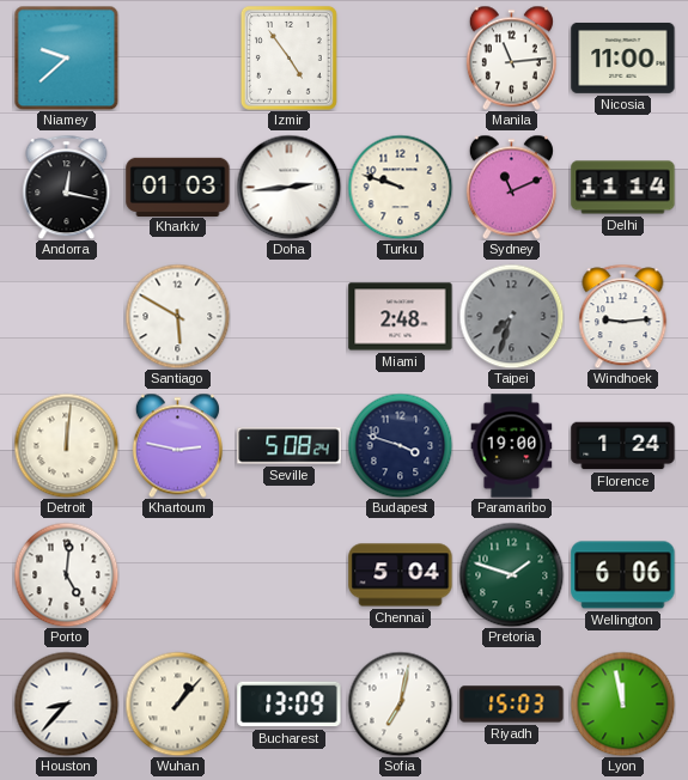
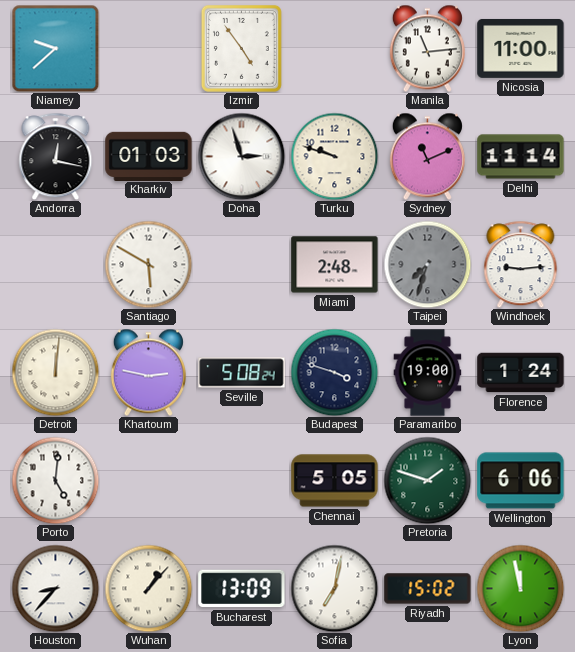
Doha: 2:44 -> 2:57 (241, 156)
Chennai: 5:04 -> 5:05 (335, 481)
Riyadh: 15:03 -> 15:02 (428, 589)
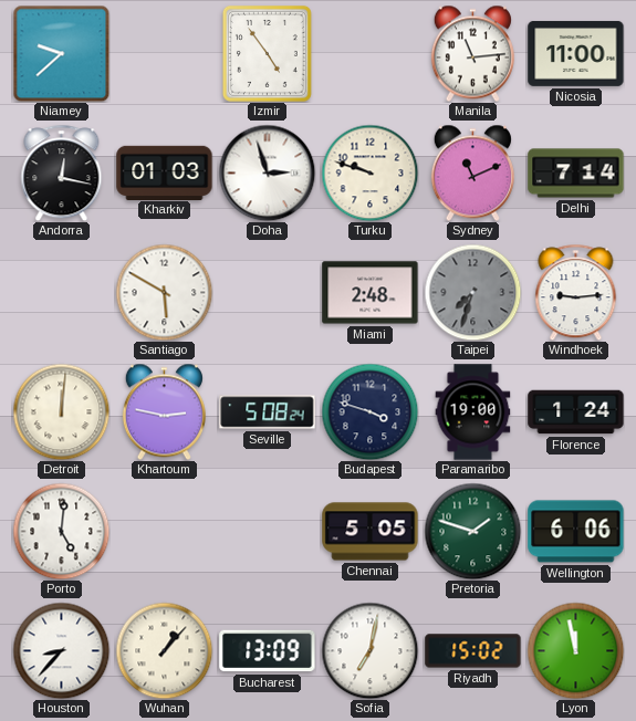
Delhi: 11:14 -> 7:14 (576, 174)
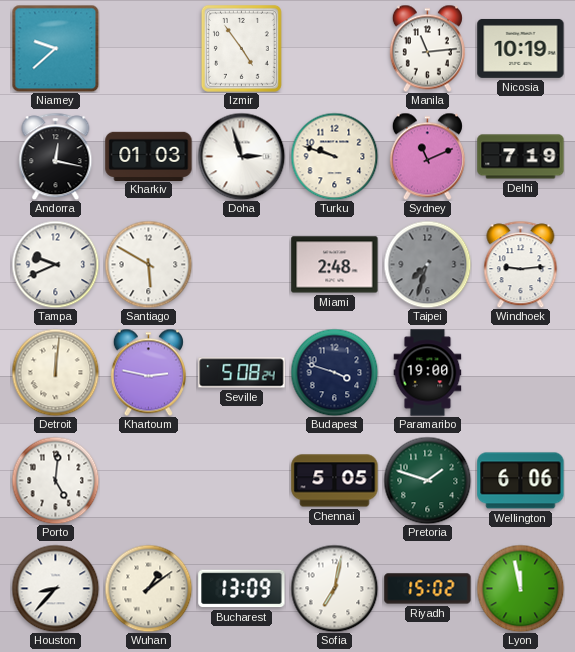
Nicosia: 11:00 -> 10:19 (521, 48)
Delhi: 7:14 -> 7:19 (521, 157)
Tampa: none -> 9:41 (55, 264)
Florence: 1:24 -> none (576, 412)
Wuhan: 1:07 -> 1:09 (148, 588)
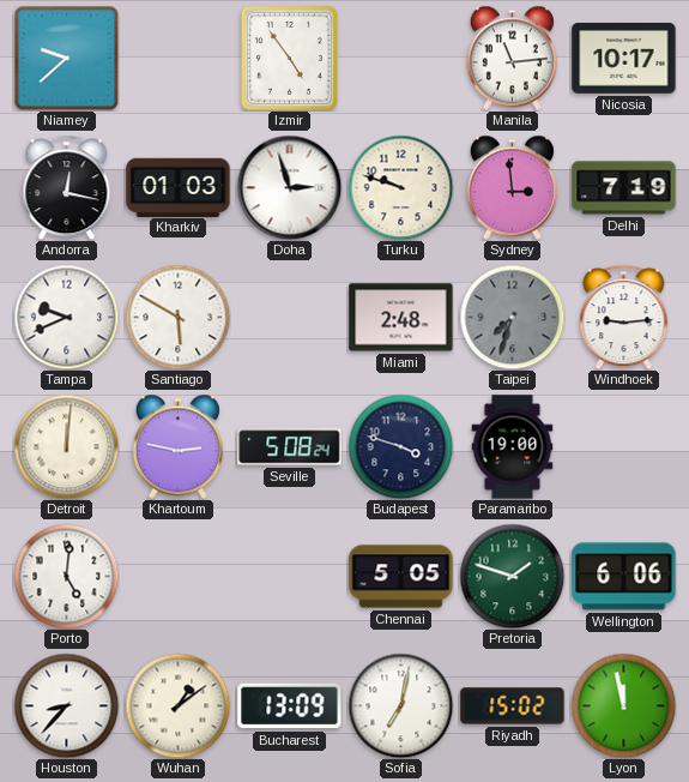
Nicosia: 10:19 -> 10:17 (624, 58)
Sydney: 11:11 -> 2:59 (512, 187)
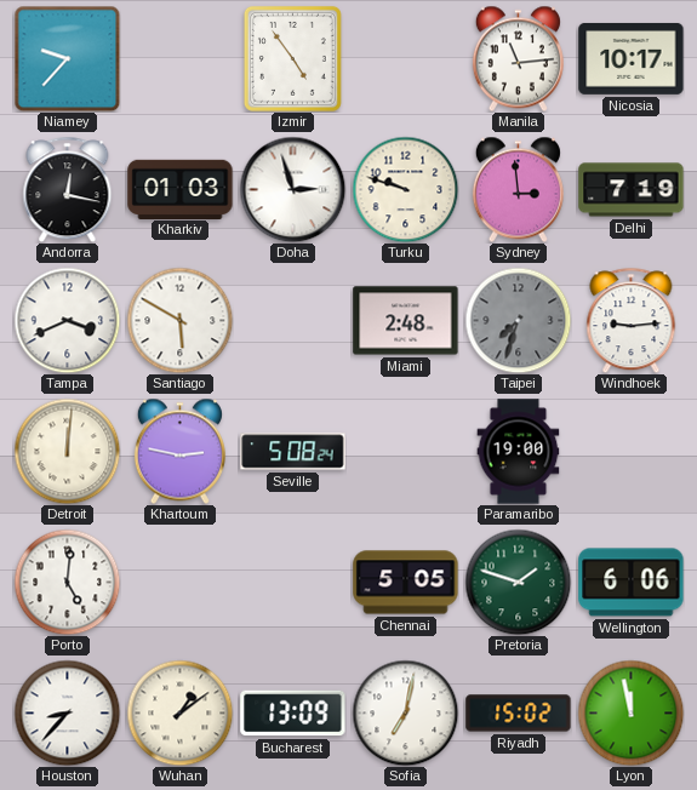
Niamey: 9:38 -> 9:37 (67, 58)
Tampa: 9:41 -> 3:41 (67, 320)
Budapest: 3:48 -> none (400, 446)
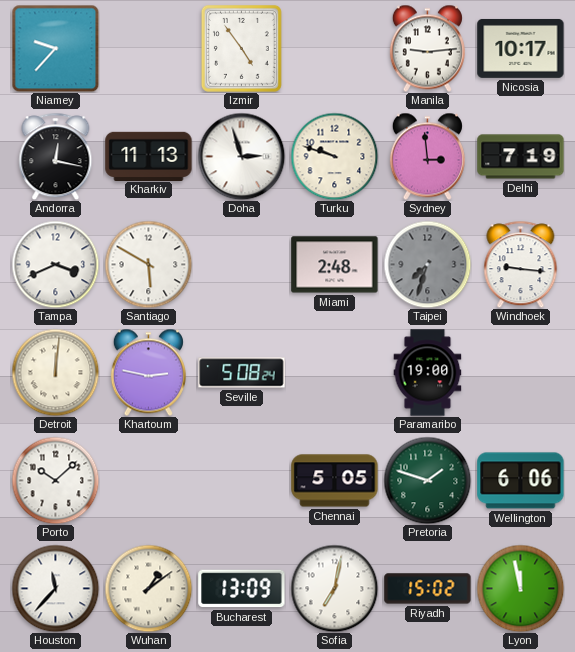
Manila: 11:14 -> 9:14 (427, 48)
Kharkiv: 01:03 -> 11:13 (149, 156)
Windhoek: 9:14 -> 9:16 (521, 264)
Porto: 5:01 -> 10:08 (55, 480)
Houston: 8:37 -> 11:37 (55, 588)
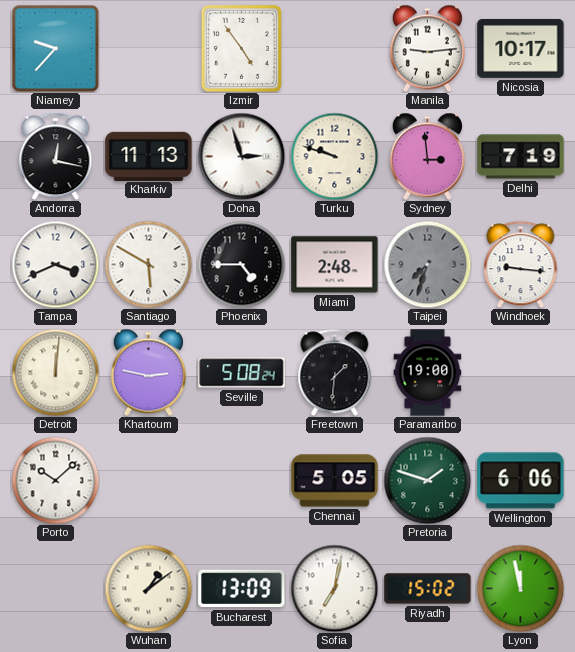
Phoenix: none -> 4:45 (241, 264)
Freetown: none -> 1:31 (335, 372)
Houston: 11:37 -> none (55, 588)
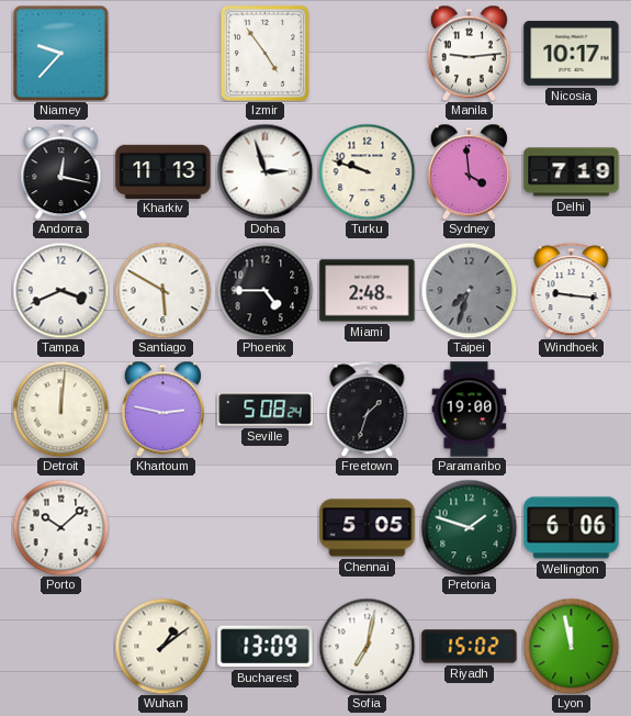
Sydney: 2:59 -> 3:59 (469, 171)
Freetown: 1:31 -> 1:33 (368, 409)
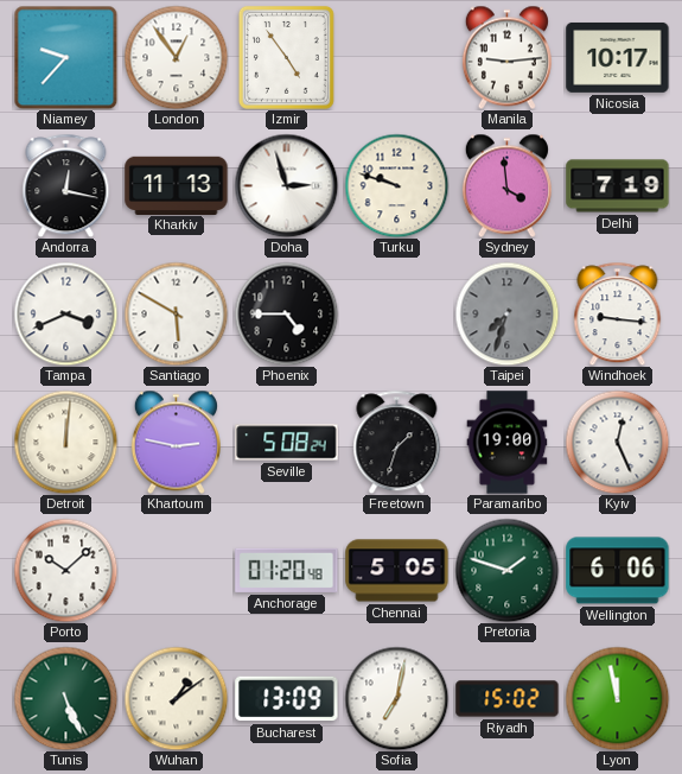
London: none -> 12:54 (176, 57)
Miami: 2:48 -> none (368, 291)
Kyiv: none -> 12:26 (617, 442)
Anchorage: none -> 01:20 (287, 570)
Tunis: none -> 5:26 (65, 698)
